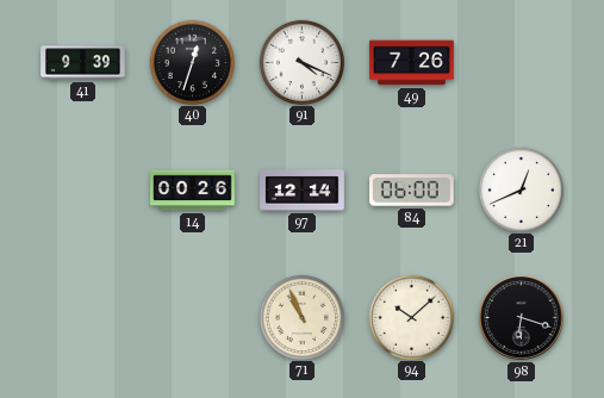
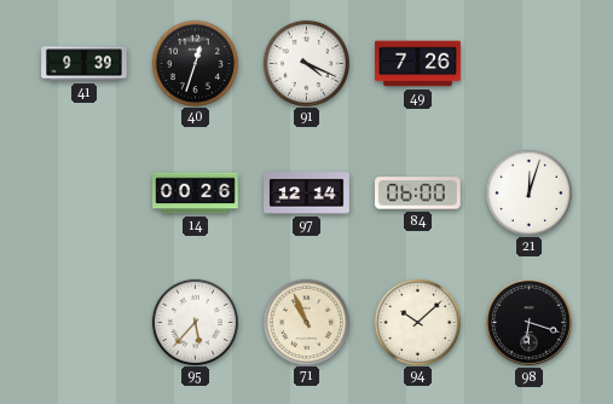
21: 12:41 -> 12:03 (528, 192)
95: none -> 5:37 (195, 322)
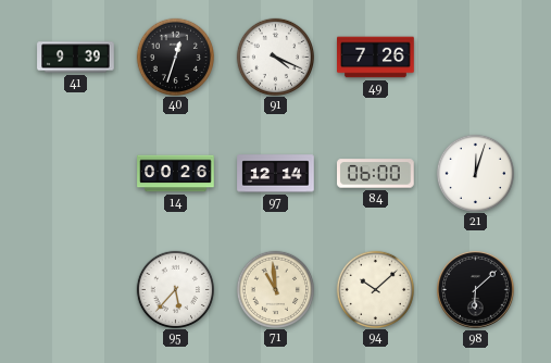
71: 10:56 -> 10:59 (275, 289)
98: 6:18 -> 6:08 (476, 290)
